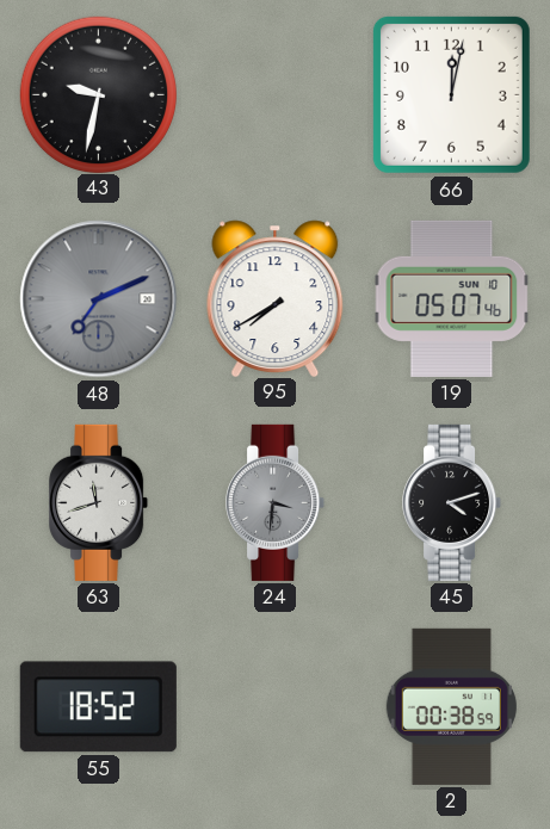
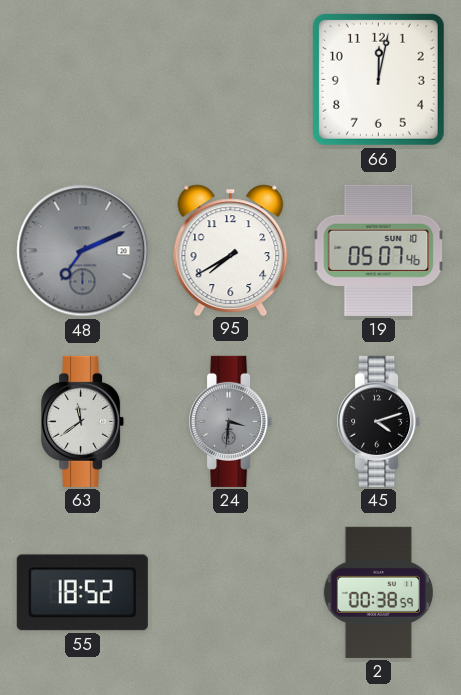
43: 9:32 -> none (98, 94)
63: 11:42 -> 11:39 (83, 421)
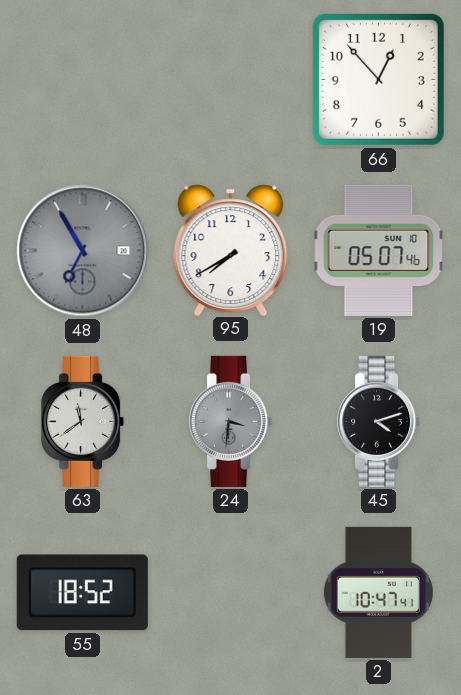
66: 12:02 -> 12:53 (378, 79)
48: 7:11 -> 6:55 (83, 251)
2: 00:38 -> 10:47 (378, 592)
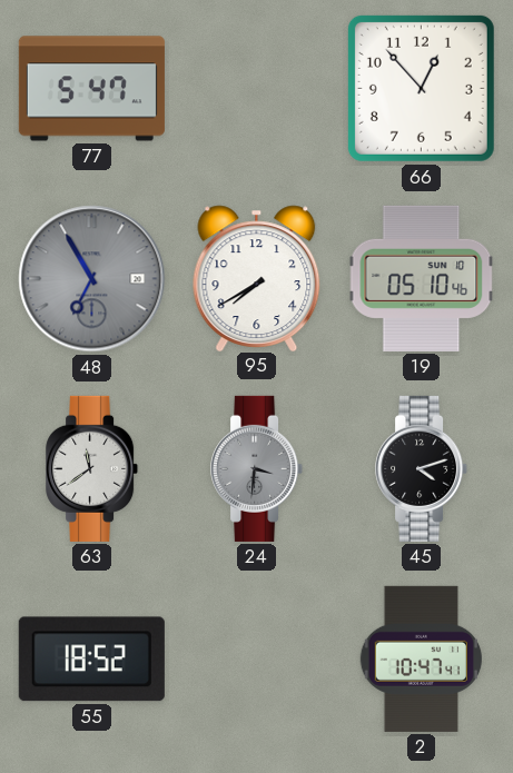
77: none -> 5:47 (91, 89)
19: 05:07 -> 05:10 (422, 278)
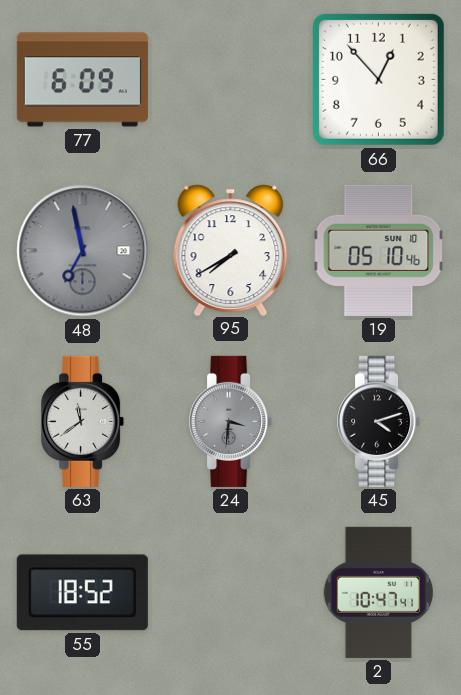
77: 5:47 -> 6:09 (82, 80)
48: 6:55 -> 6:58 (83, 251)
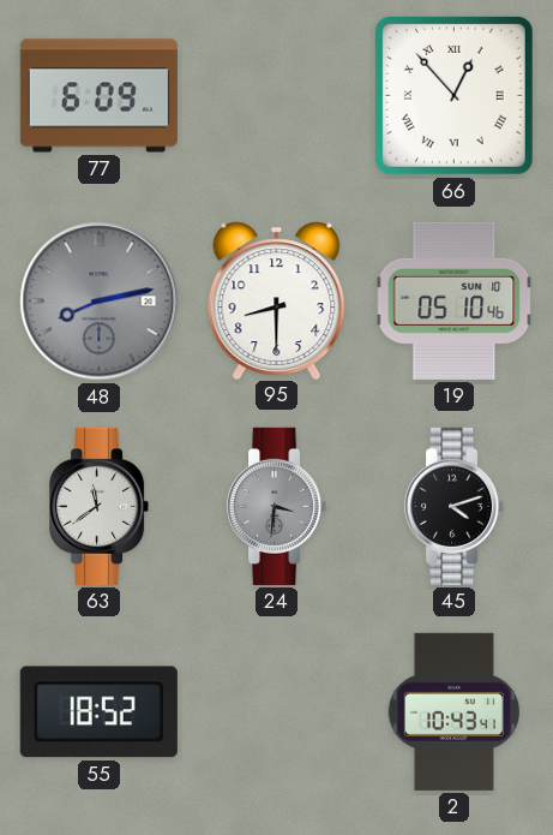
66 numerals: Arabic -> Roman (453, 95)
48: 6:58 -> 8:13 (100, 302)
95: 7:40 -> 8:30 (277, 300)
2: 10:47 -> 10:43 (453, 711)
